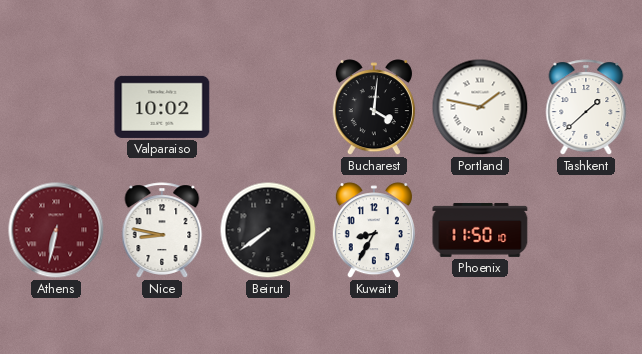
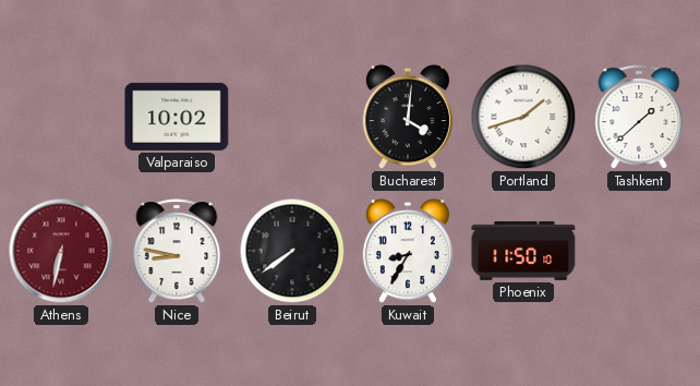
Portland: 1:47 -> 1:42 (523, 117)
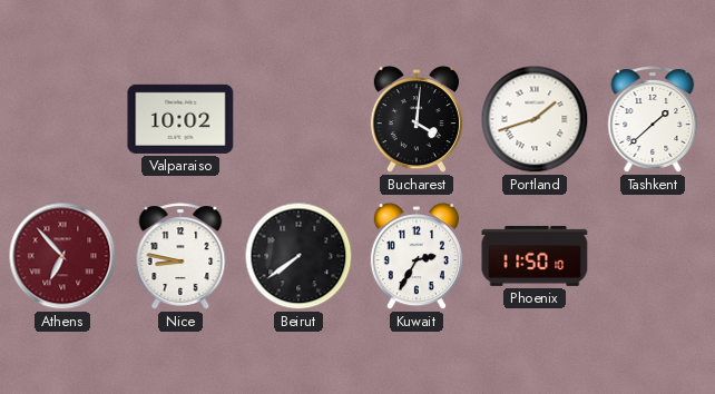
Athens: 6:32 -> 6:53 (62, 256)
Kuwait: 8:35 -> 2:35 (417, 257)
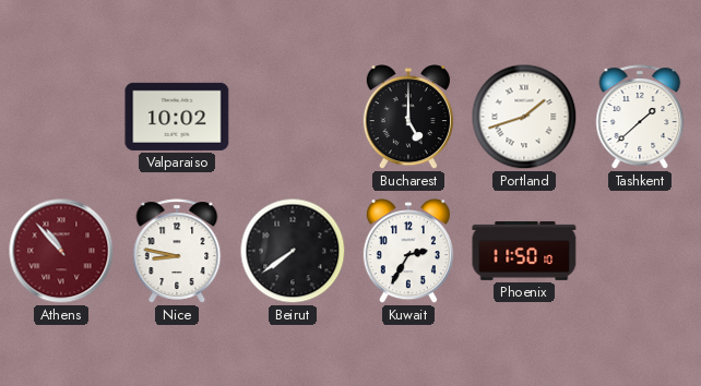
Bucharest: 4:01 -> 5:00 (408, 118)
Athens: 6:53 -> 10:53 (61, 251)
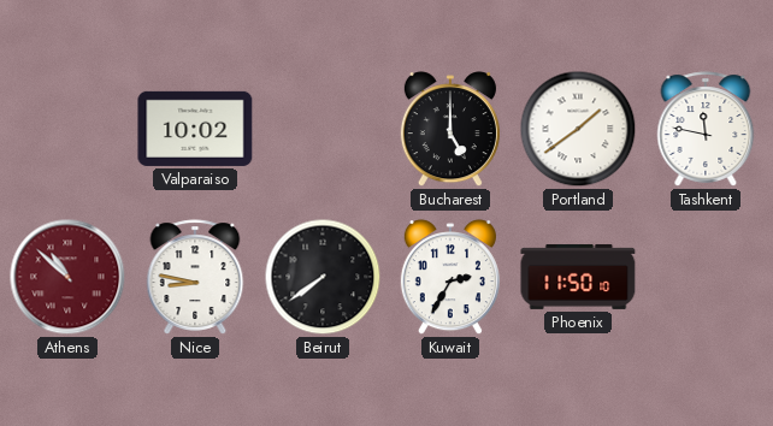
Portland: 1:42 -> 1:39 (578, 129)
Tashkent: 1:38 -> 11:47 (706, 129)
Athens: 10:53 -> 10:52 (67, 277)
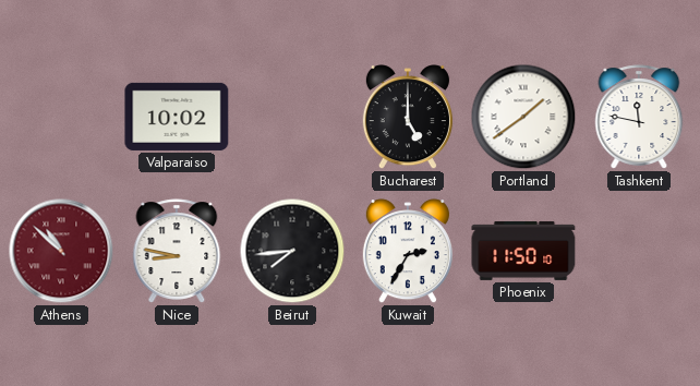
Beirut: 7:39 -> 7:44 (292, 251)
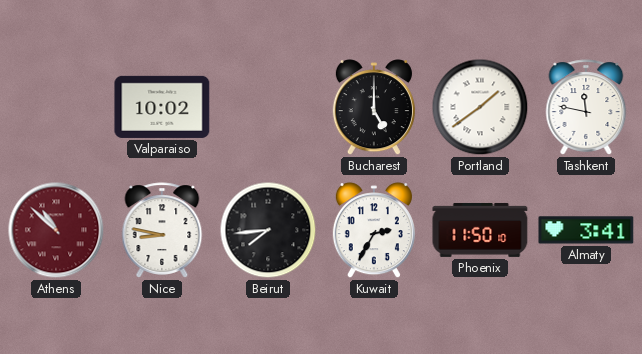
Almaty: none -> 3:41 (586, 230)
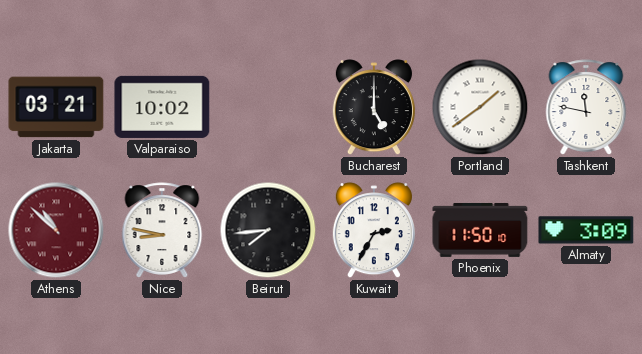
Jakarta: none -> 03:21 (56, 107)
Almaty: 3:41 -> 3:09 (586, 230)
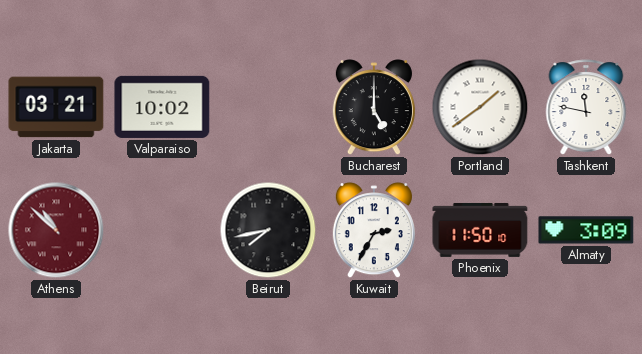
Nice: 8:47 -> none (162, 230)
Beirut: 7:44 -> 7:43 (268, 230)
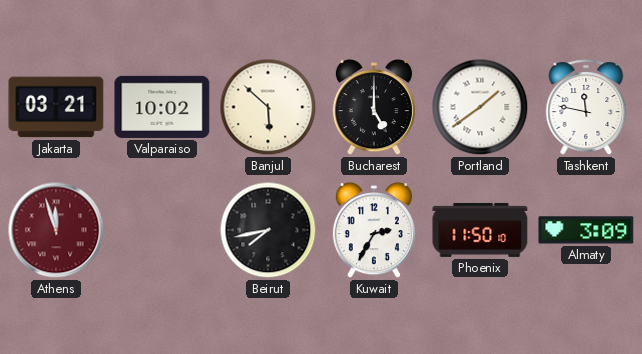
Banjul: none -> 5:52 (268, 107)
Athens: 10:52 -> 11:57 (56, 230)
